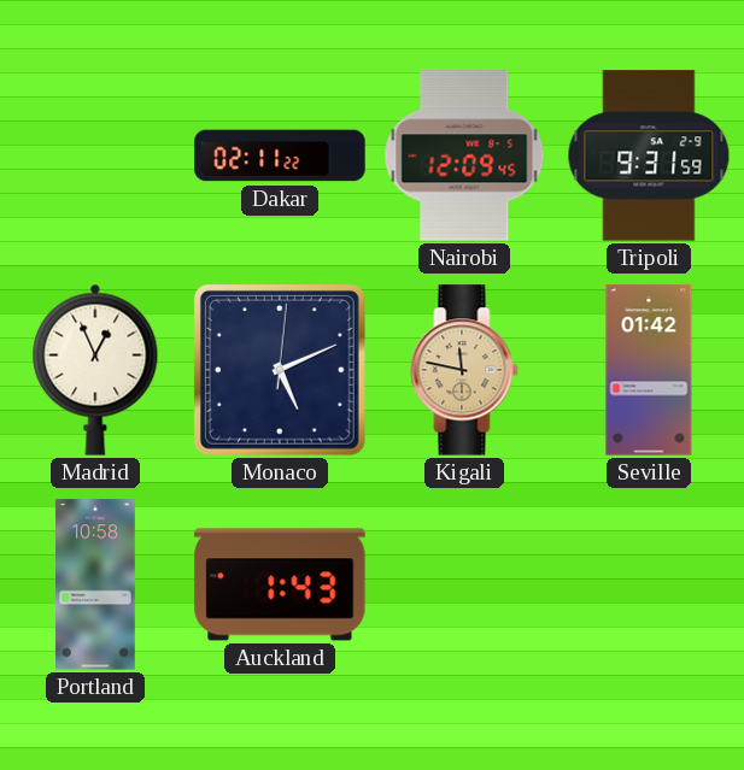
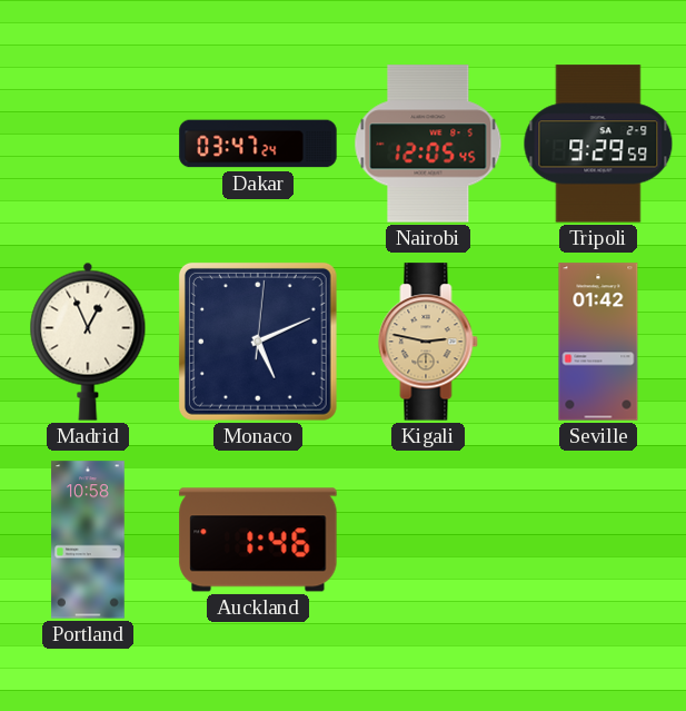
Dakar: 02:11 -> 03:47 (258, 144)
Nairobi: 12:09 -> 12:05 (428, 144)
Tripoli: 9:31 -> 9:29 (598, 144)
Kigali: 11:47 -> 2:47 (428, 342)
Auckland: 1:43 -> 1:46 (258, 540)
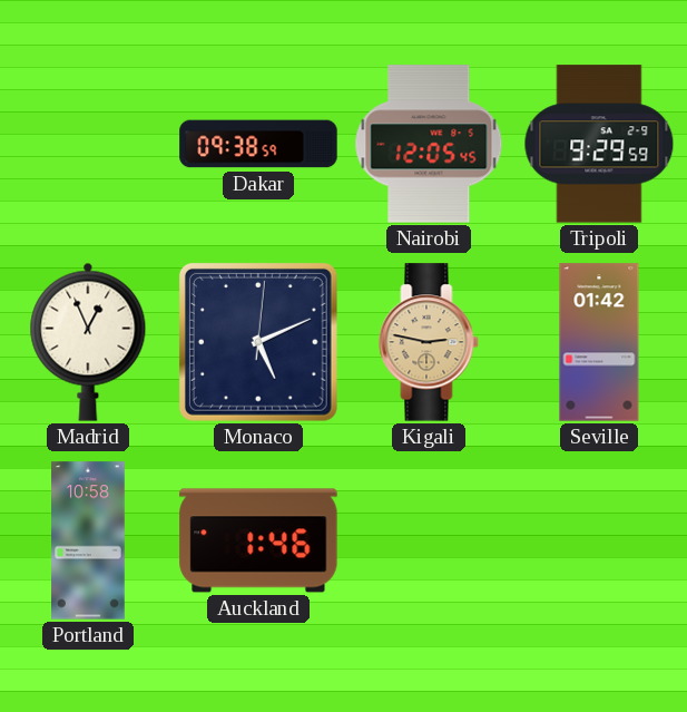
Dakar: 03:47 -> 09:38 (258, 144)
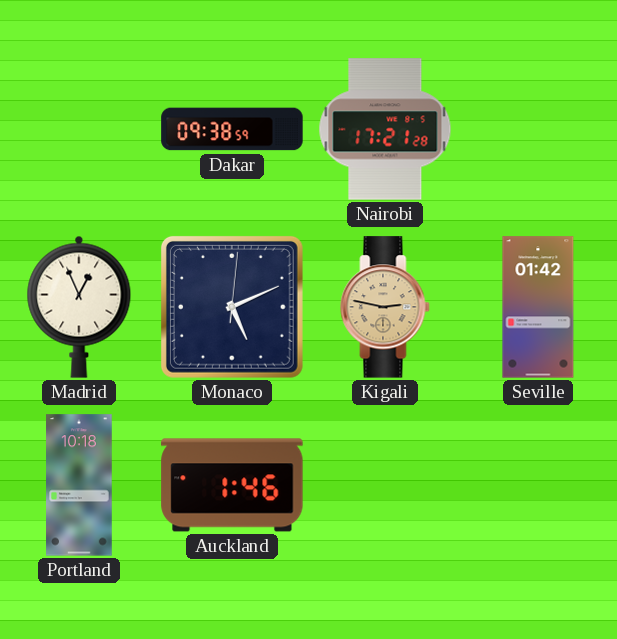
Nairobi: 12:05 -> 17:21 (385, 129)
Tripoli: 9:29 -> none (599, 144)
Portland: 10:58 -> 10:18 (79, 485)
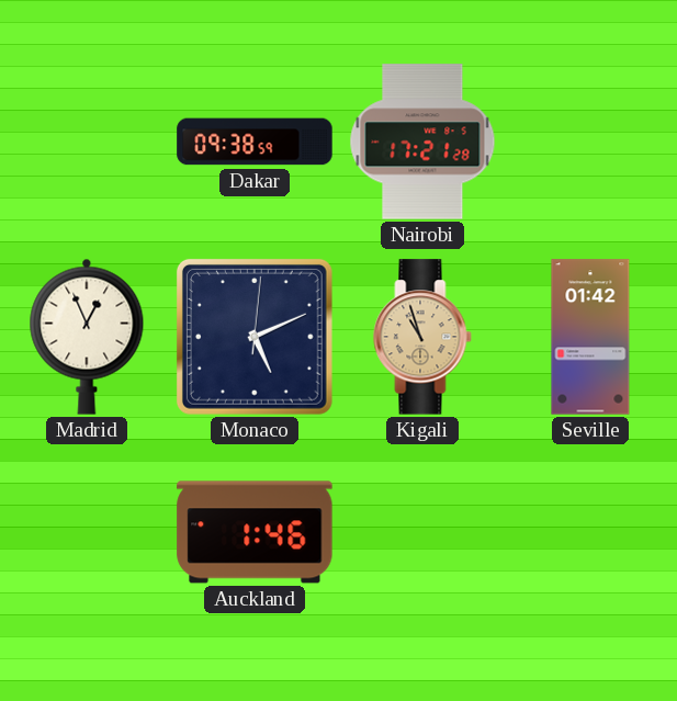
Kigali: 2:47 -> 10:57 (422, 337)
Portland: 10:18 -> none (79, 485)
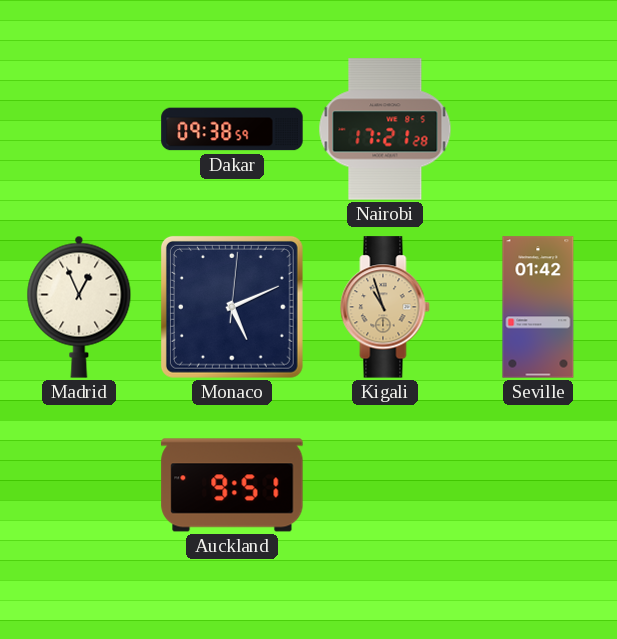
Auckland: 1:46 -> 9:51 (232, 485)
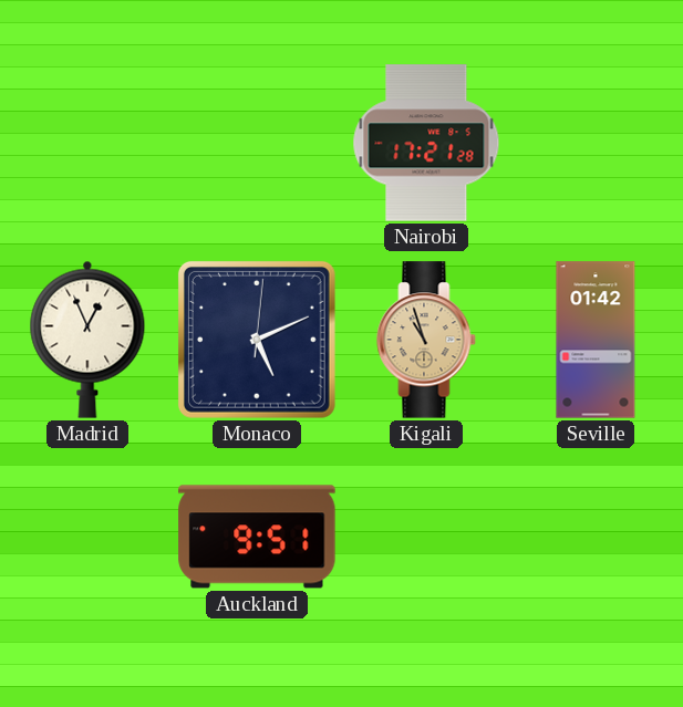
Dakar: 09:38 -> none (232, 129)
